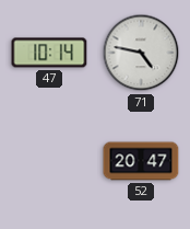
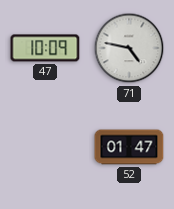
47: 10:14 -> 10:09 (45, 48)
52: 20:47 -> 01:47 (129, 147)
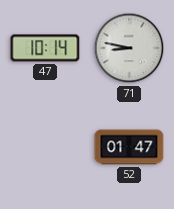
47: 10:09 -> 10:14 (45, 48)
71: 4:47 -> 8:47 (129, 48)
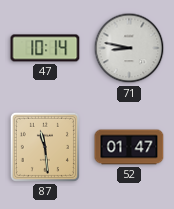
87: none -> 11:29 (45, 147)
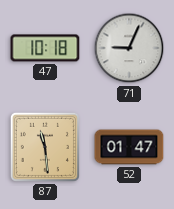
47: 10:14 -> 10:18 (45, 48)
71: 8:47 -> 9:04 (129, 48)
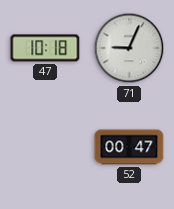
87: 11:29 -> none (45, 147)
52: 01:47 -> 00:47 (129, 147)
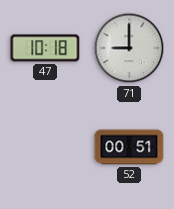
71: 9:04 -> 9:00 (129, 48)
52: 00:47 -> 00:51 (129, 147)
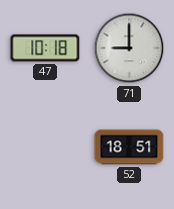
52: 00:51 -> 18:51 (129, 147)
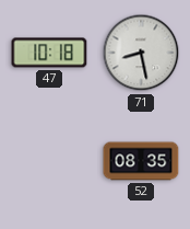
71: 9:00 -> 8:28 (141, 53)
52: 18:51 -> 08:35 (141, 161)
